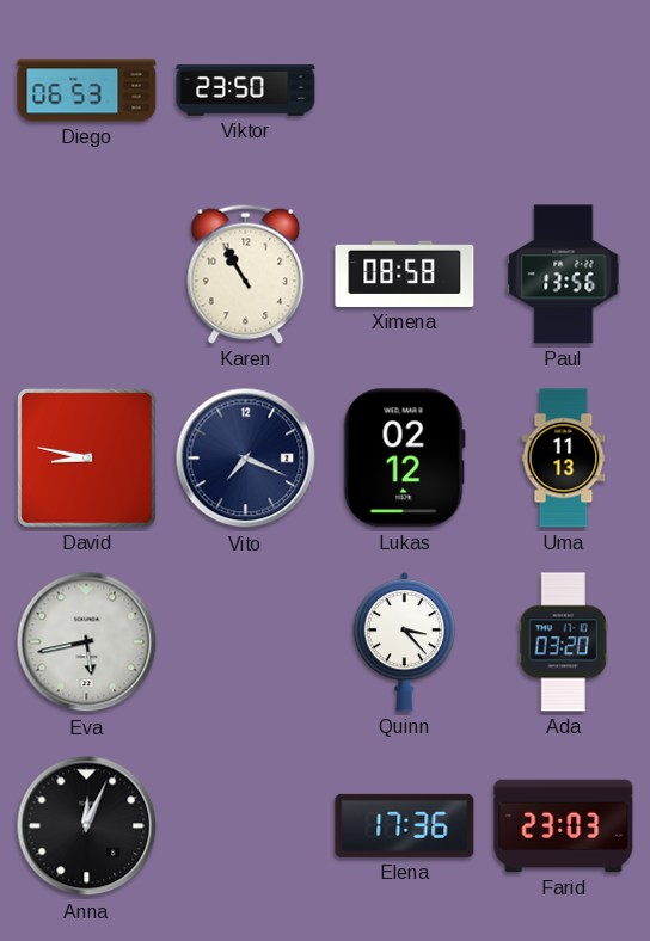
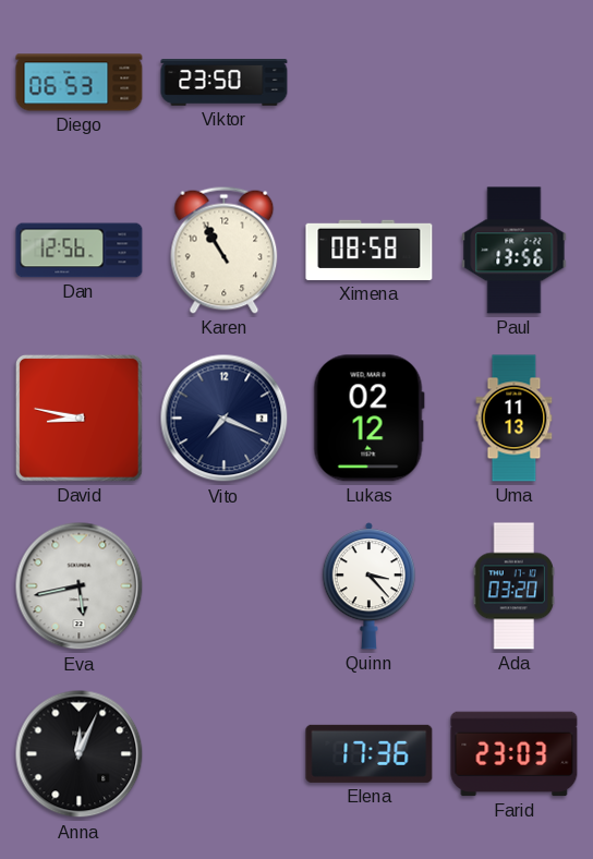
Dan: none -> 12:56 (80, 251)
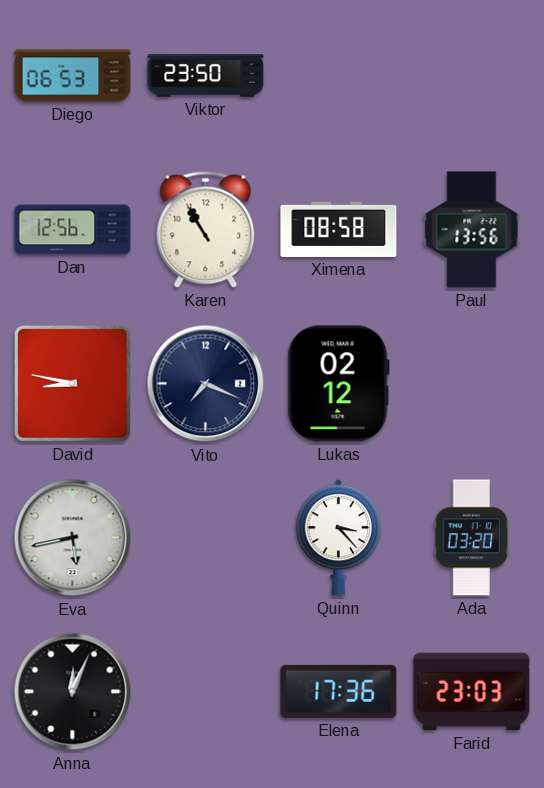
Uma: 11:13 -> none (515, 419)
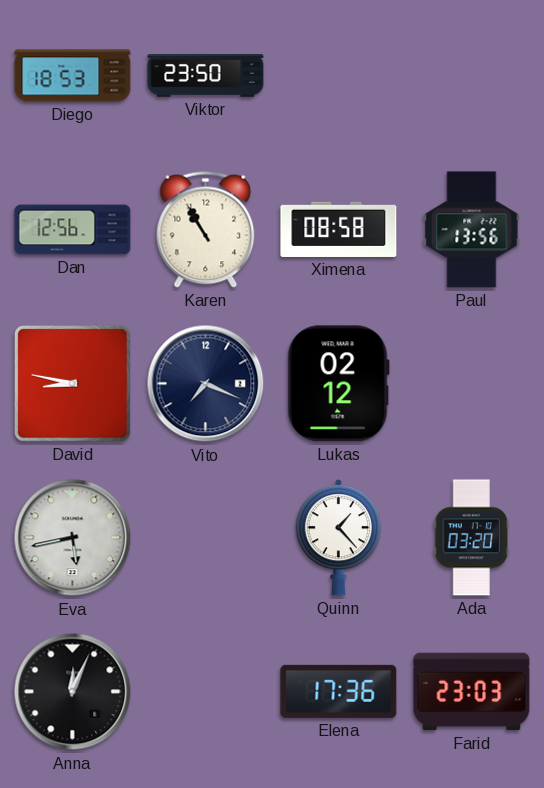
Diego: 06:53 -> 18:53 (73, 76)
Quinn: 3:23 -> 1:23 (338, 538)
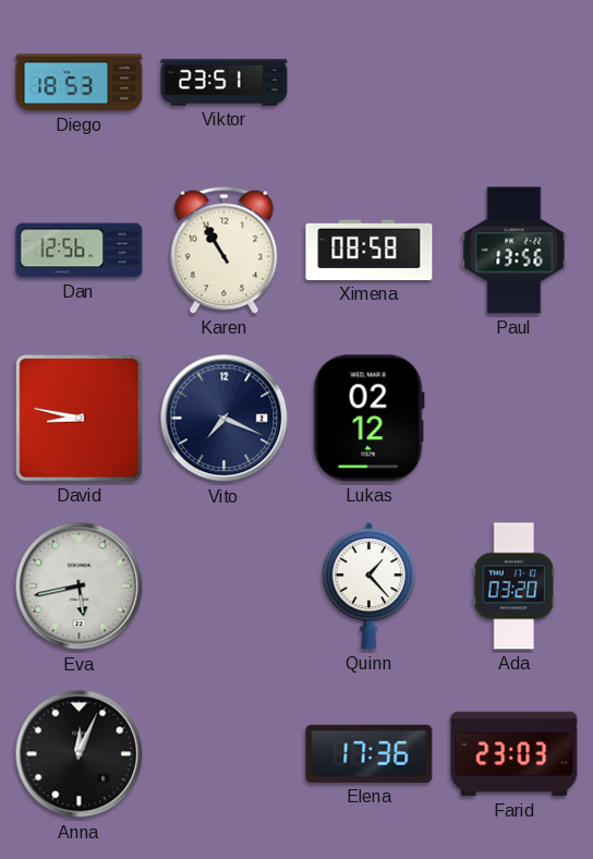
Viktor: 23:50 -> 23:51 (225, 83)
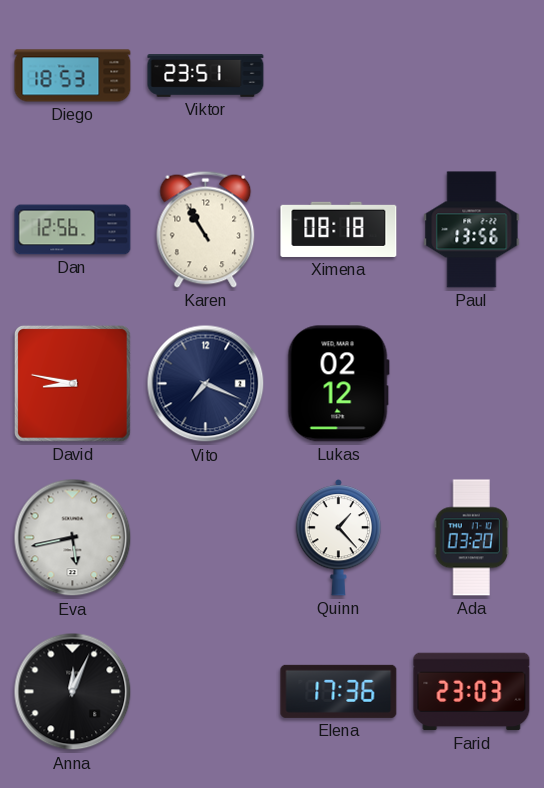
Ximena: 08:58 -> 08:18 (339, 229)
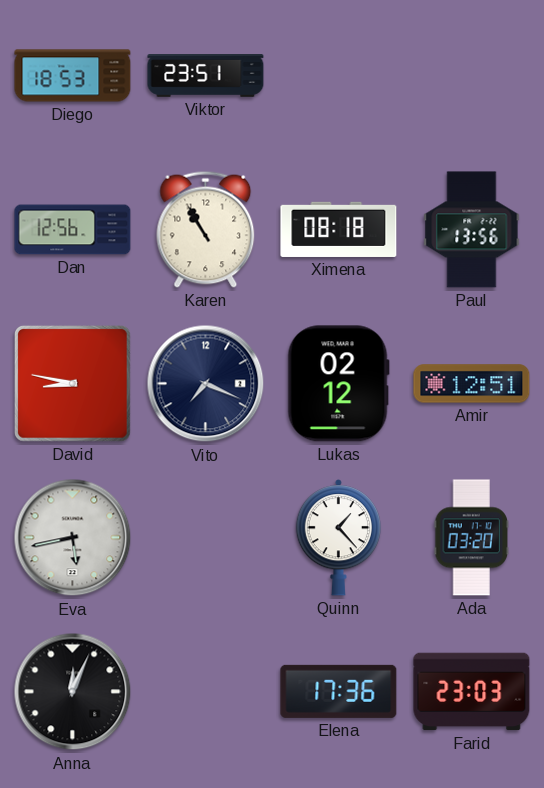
Amir: none -> 12:51 (472, 384)
